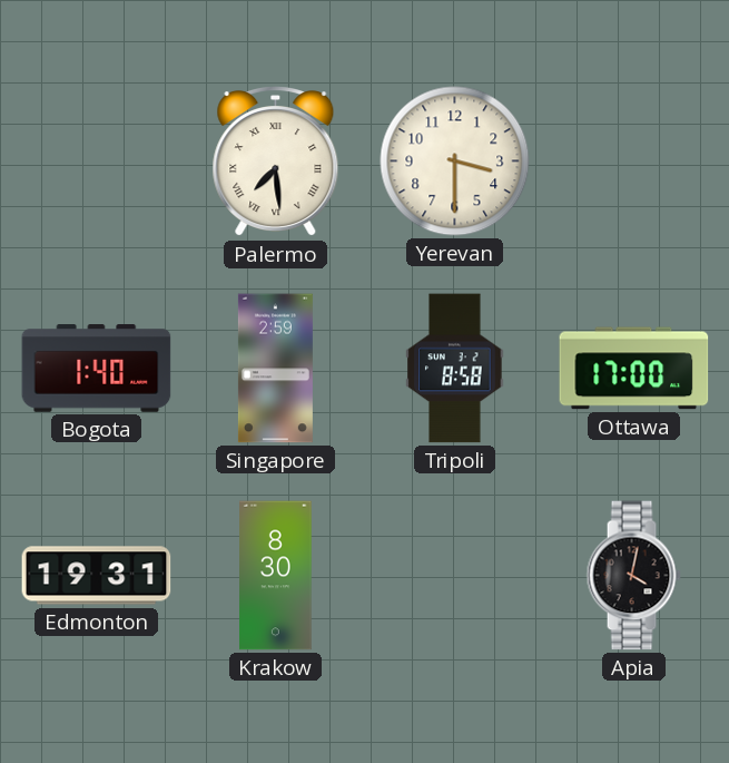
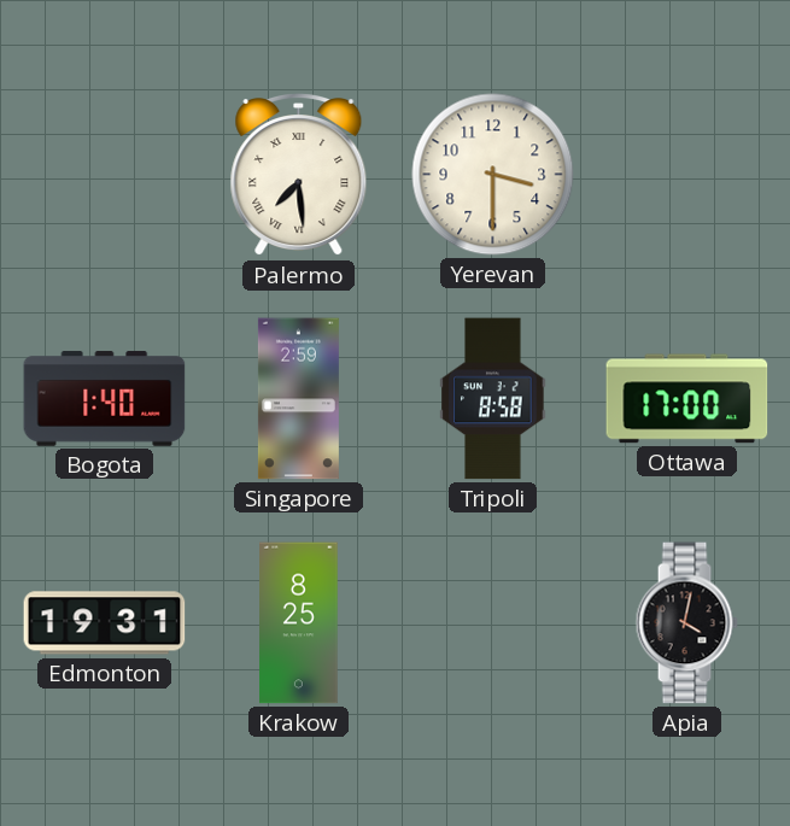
Krakow: 8:30 -> 8:25 (299, 623)
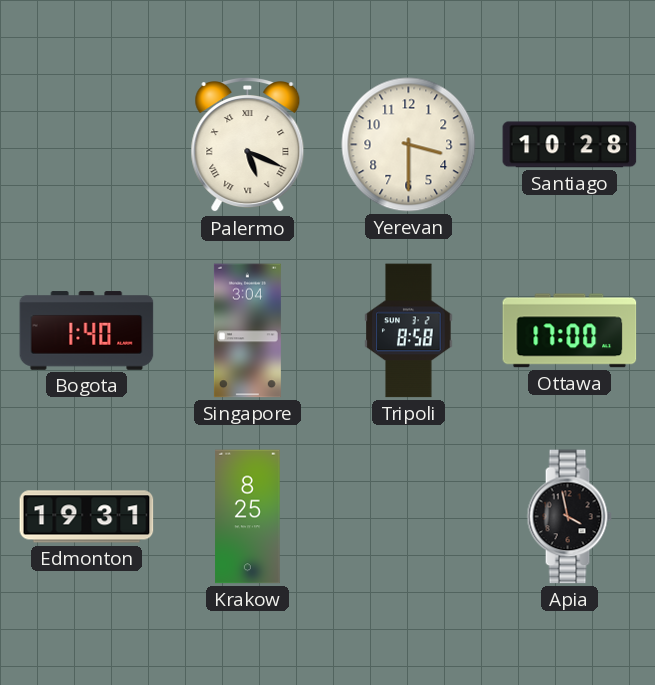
Palermo: 7:29 -> 5:19 (248, 146)
Santiago: none -> 10:28 (570, 145)
Singapore: 2:59 -> 3:04 (247, 331)
Apia: 4:02 -> 3:58 (569, 517)
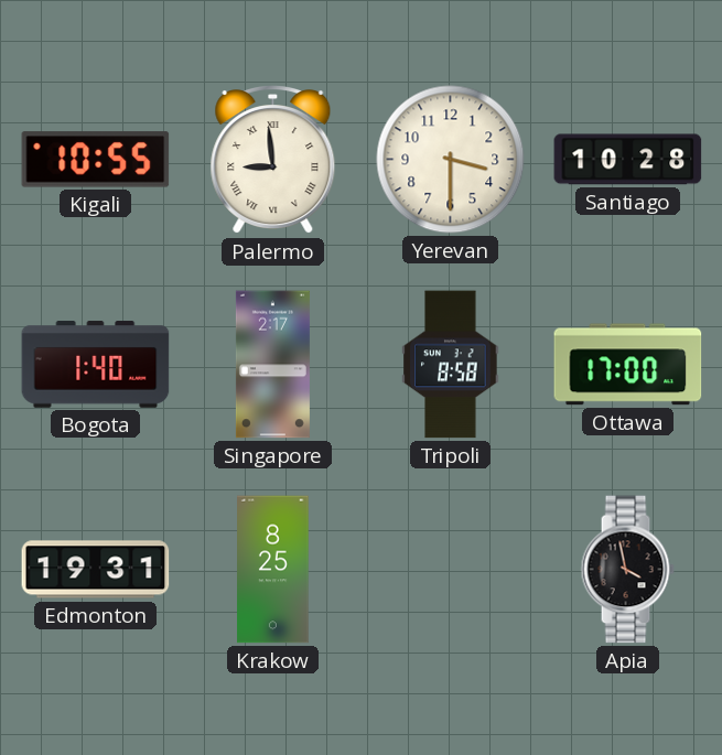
Kigali: none -> 10:55 (96, 160)
Palermo: 5:19 -> 8:59 (273, 161)
Singapore: 3:04 -> 2:17 (272, 365)
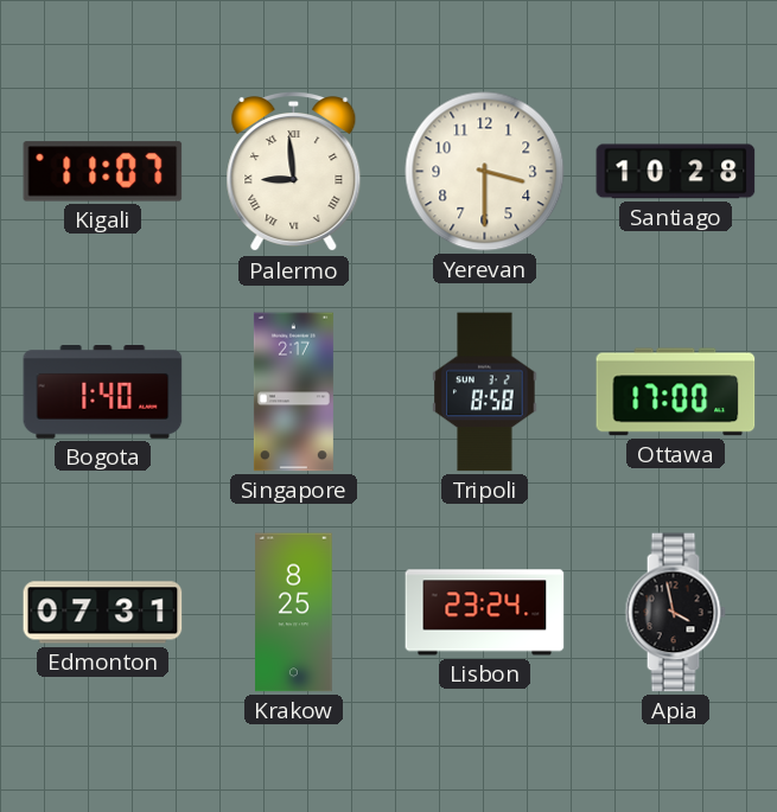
Kigali: 10:55 -> 11:07 (103, 172)
Edmonton: 19:31 -> 07:31 (103, 613)
Lisbon: none -> 23:24 (485, 613)
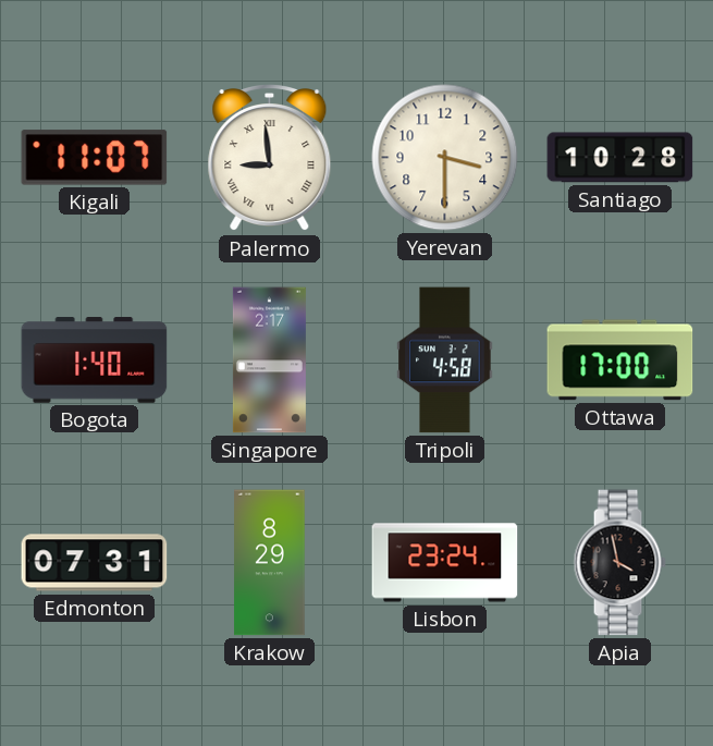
Tripoli: 8:58 -> 4:58 (445, 360)
Krakow: 8:25 -> 8:29 (270, 563)
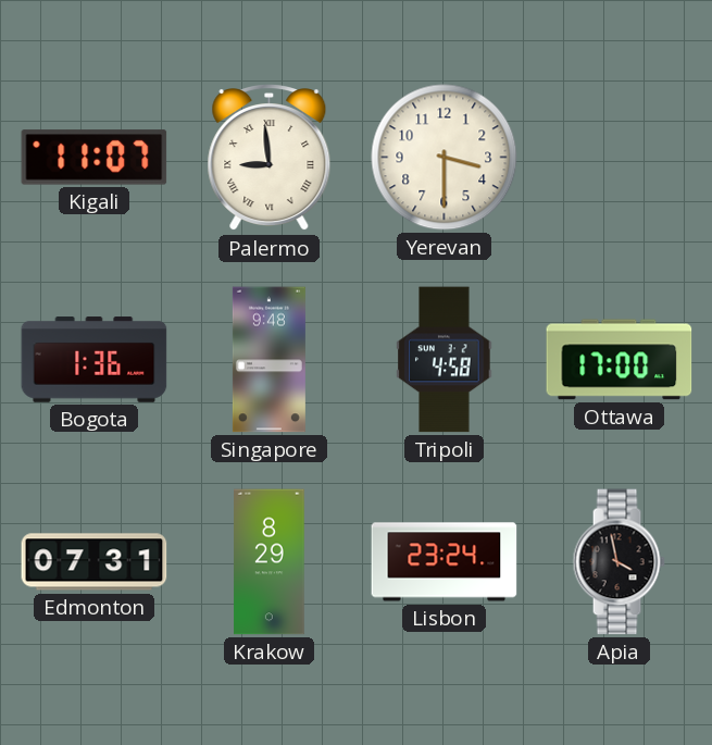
Santiago: 10:28 -> none (620, 158)
Bogota: 1:40 -> 1:36 (95, 360)
Singapore: 2:17 -> 9:48 (268, 360)
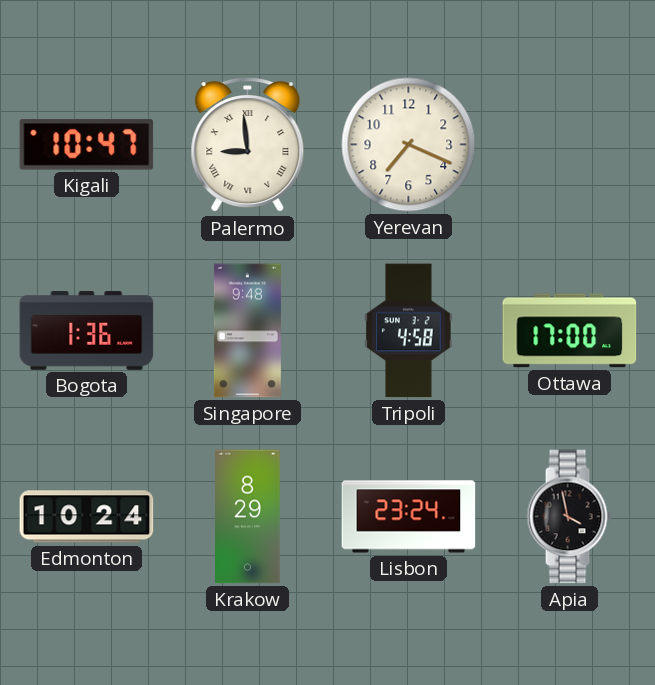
Kigali: 11:07 -> 10:47 (87, 145)
Yerevan: 3:30 -> 7:19 (409, 145)
Edmonton: 07:31 -> 10:24 (87, 517)
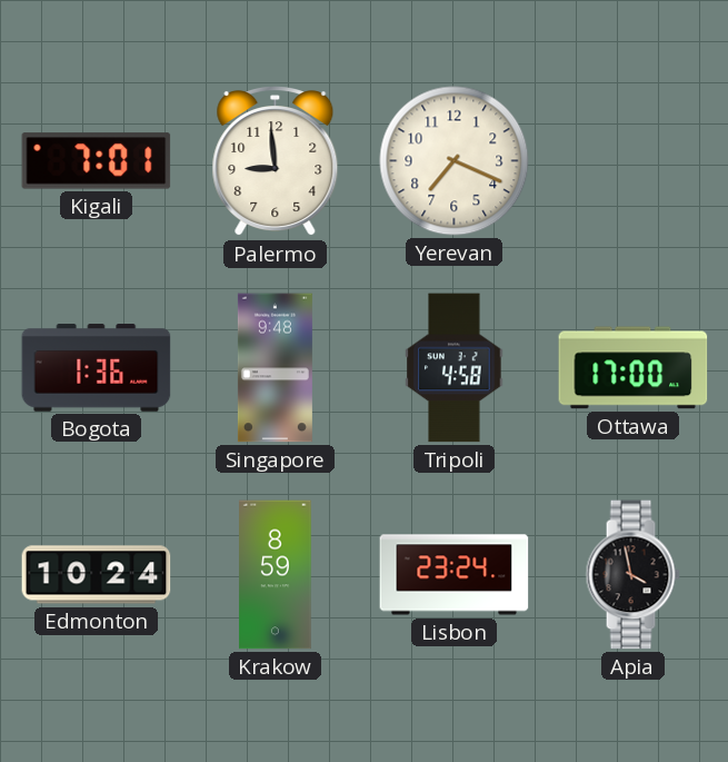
Kigali: 10:47 -> 7:01 (97, 161)
Palermo numerals: Roman -> Arabic (276, 162)
Krakow: 8:29 -> 8:59 (276, 575)
